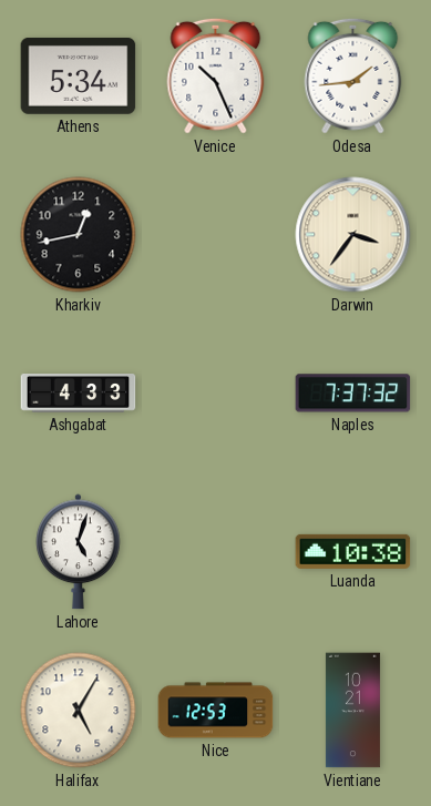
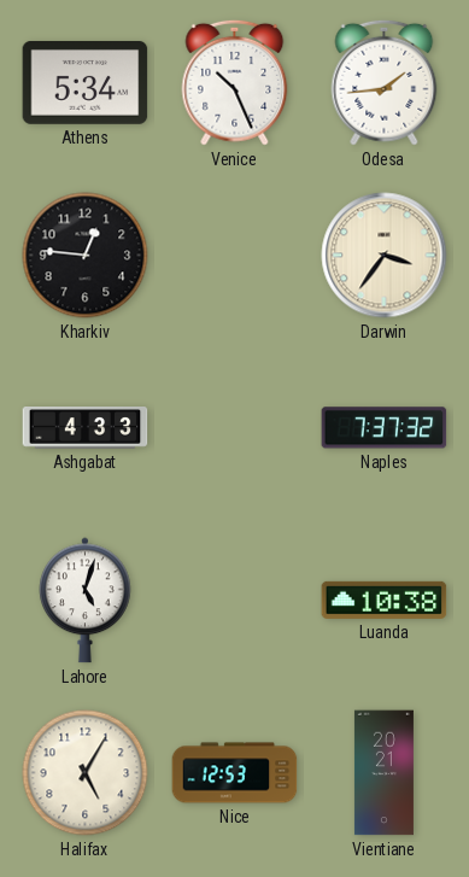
Kharkiv: 12:43 -> 12:46 (86, 256)
Vientiane: 10:21 -> 20:21 (383, 773)
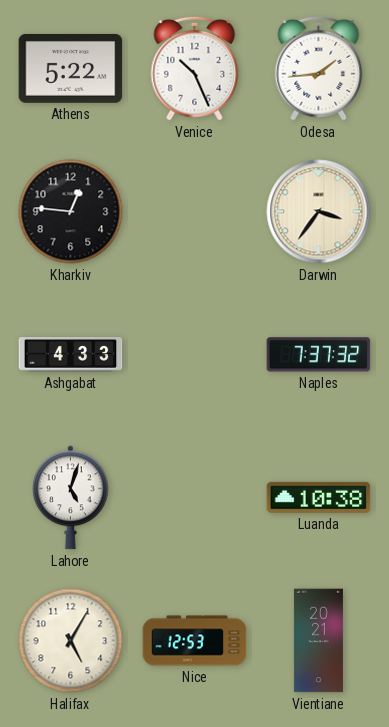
Athens: 5:34 -> 5:22 (71, 68)
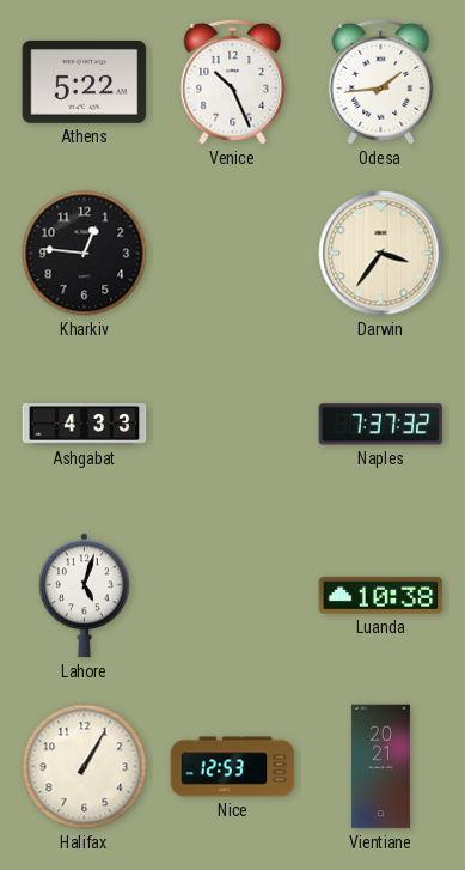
Halifax: 5:05 -> 1:05 (85, 767)
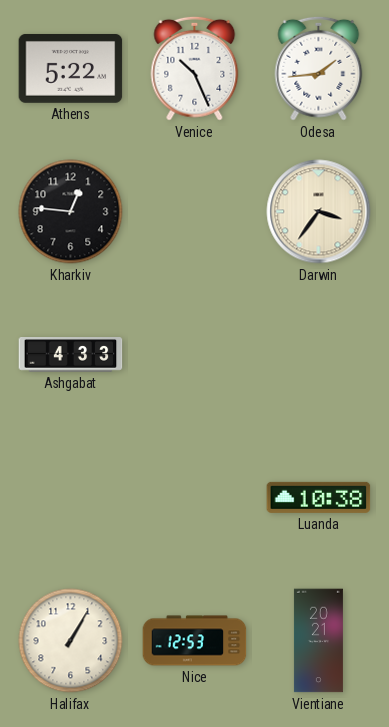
Naples: 7:37 -> none (381, 425)
Lahore: 5:03 -> none (85, 596)
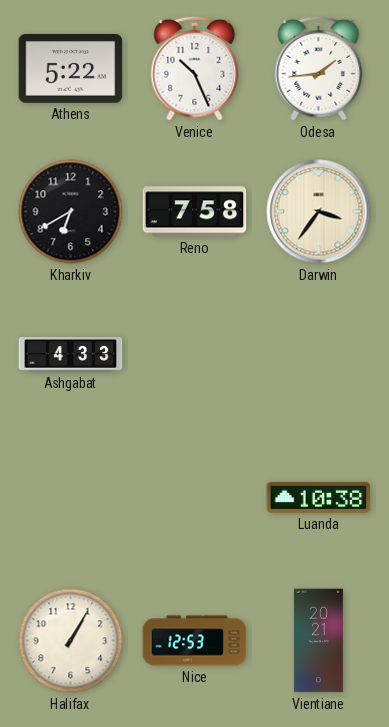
Kharkiv: 12:46 -> 6:40 (71, 212)
Reno: none -> 7:58 (195, 212)
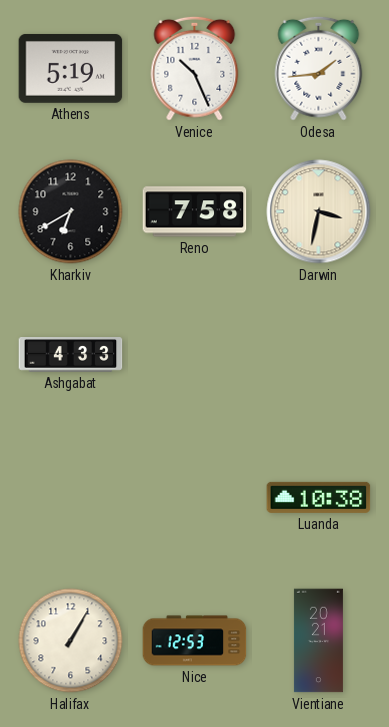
Athens: 5:22 -> 5:19 (71, 68)
Darwin: 3:36 -> 3:32 (319, 212)
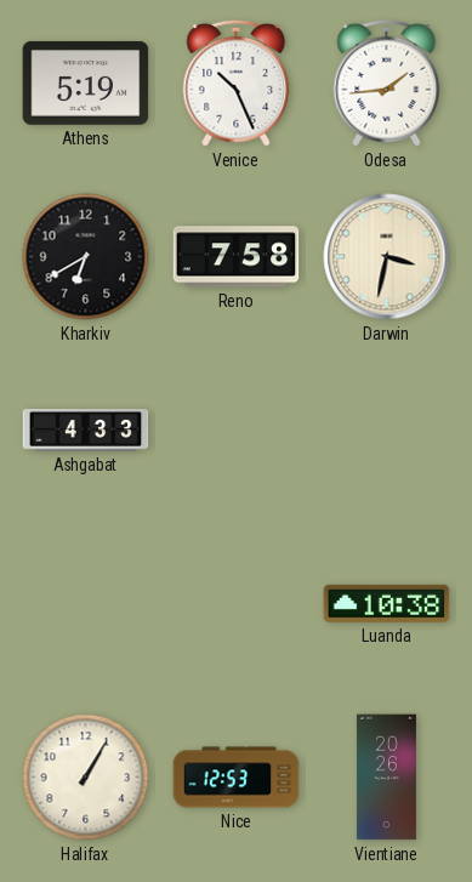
Vientiane: 20:21 -> 20:26 (386, 778)
